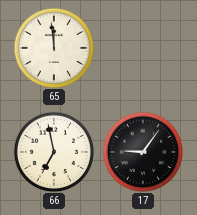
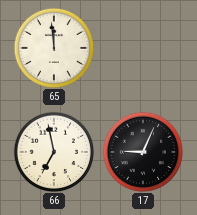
17: 9:06 -> 9:04 (143, 152)
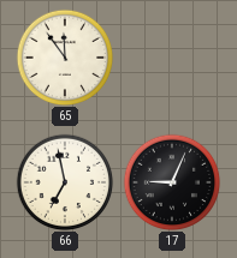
65: 11:59 -> 11:54 (65, 58)
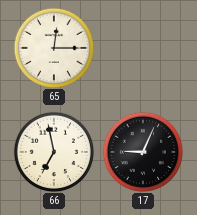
65: 11:54 -> 12:15 (54, 48)
